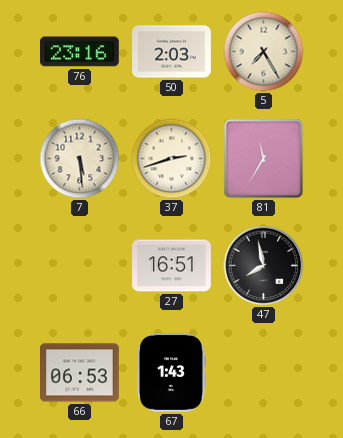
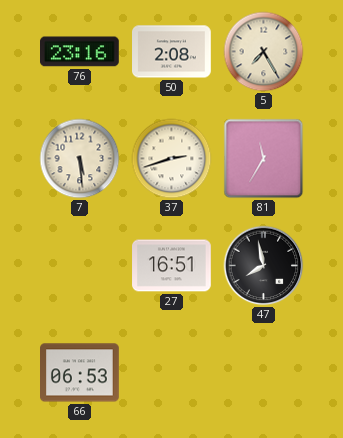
50: 2:03 -> 2:08 (172, 52)
67: 1:43 -> none (171, 373)
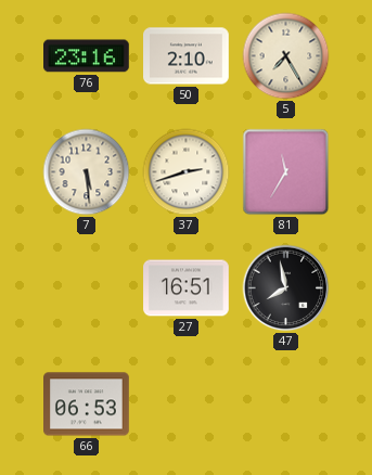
50: 2:08 -> 2:10 (187, 56)
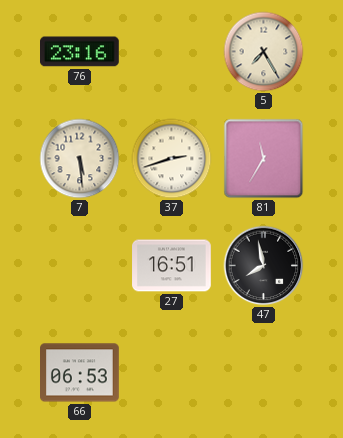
50: 2:10 -> none (187, 56)
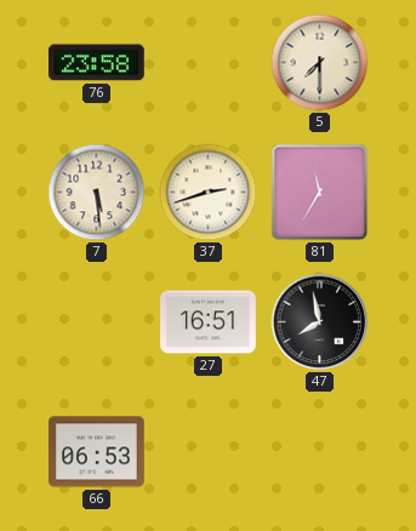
76: 23:16 -> 23:58 (97, 63)
5: 7:25 -> 7:30 (320, 63)
